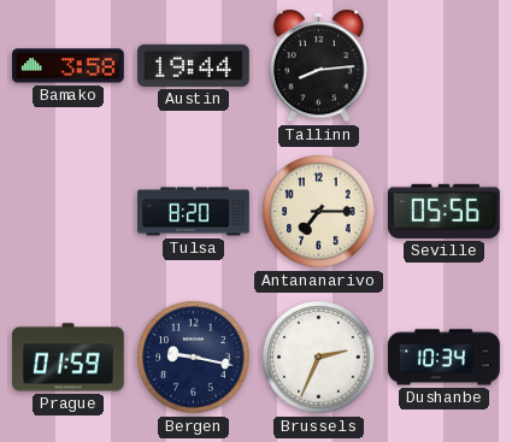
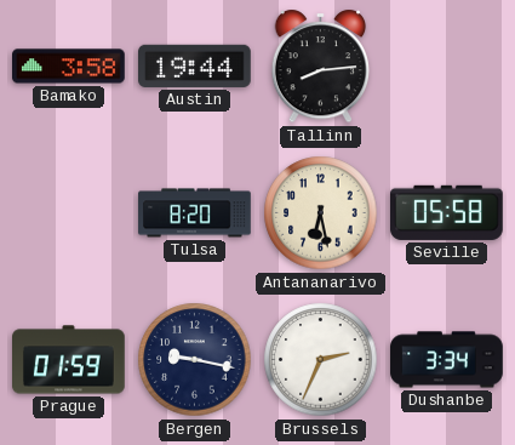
Antananarivo: 7:15 -> 6:28 (321, 213)
Seville: 05:56 -> 05:58 (447, 212)
Dushanbe: 10:34 -> 3:34 (447, 360)
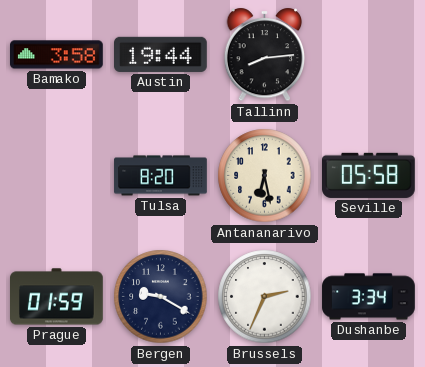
Bergen: 9:17 -> 9:20 (161, 297)
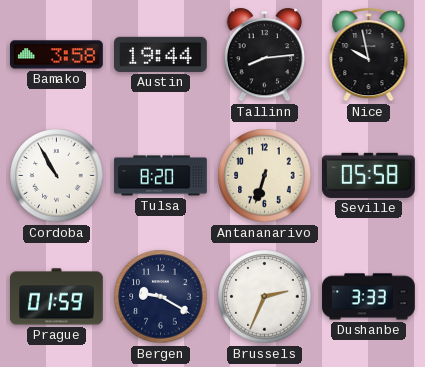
Nice: none -> 9:58 (369, 55)
Cordoba: none -> 10:55 (57, 176)
Antananarivo: 6:28 -> 6:33 (265, 176)
Dushanbe: 3:34 -> 3:33 (369, 297)
